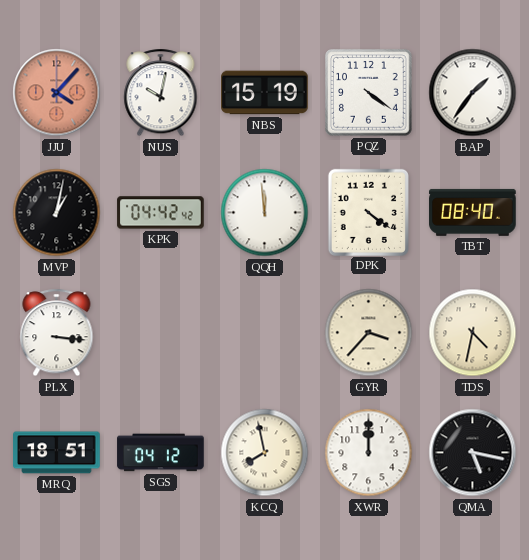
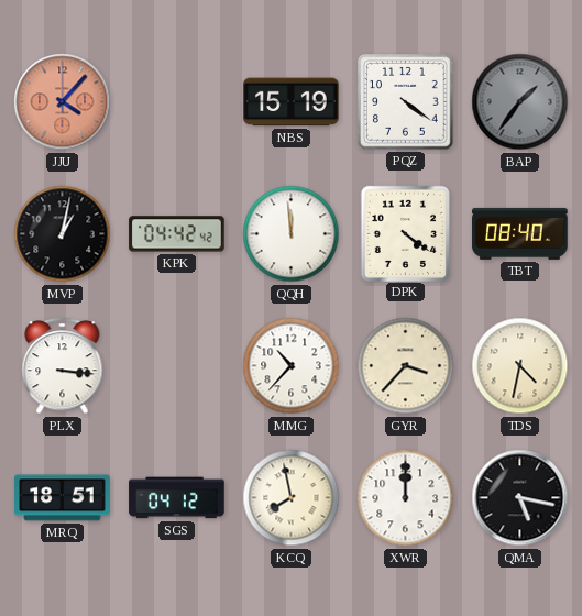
NUS: 10:02 -> none (161, 93)
BAP dial: white -> grey (520, 102)
MMG: none -> 10:37 (292, 366)
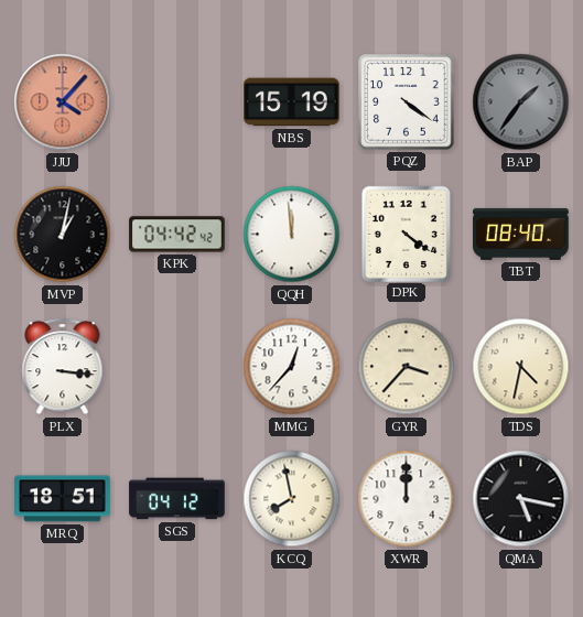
MMG: 10:37 -> 12:37 (292, 367)
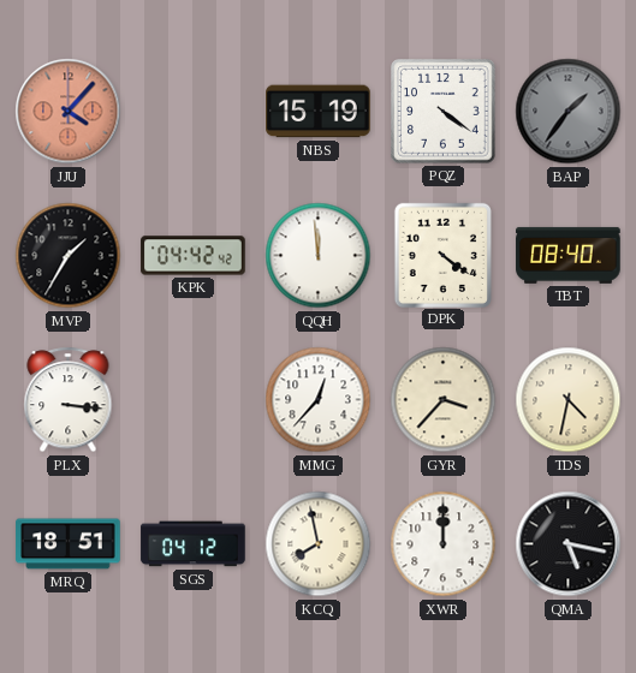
MVP: 1:02 -> 1:35 (69, 256)
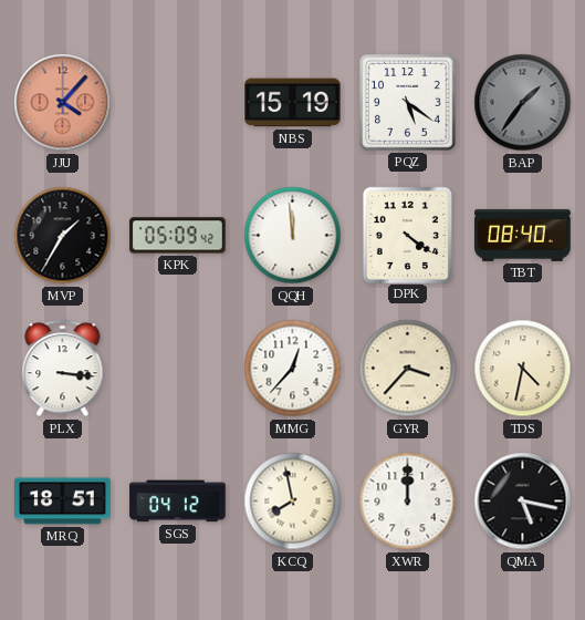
PQZ: 4:21 -> 5:21 (408, 103)
KPK: 04:42 -> 05:09 (178, 236)
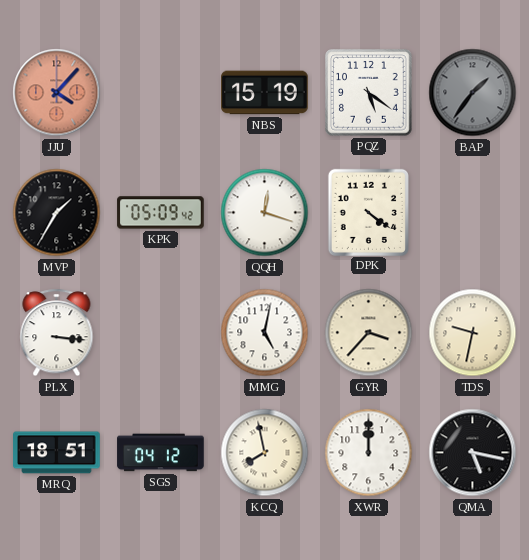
QQH: 11:59 -> 12:18 (265, 213)
TBT: 08:40 -> none (523, 235)
MMG: 12:37 -> 5:02 (265, 333)
TDS: 4:32 -> 9:32 (473, 333)
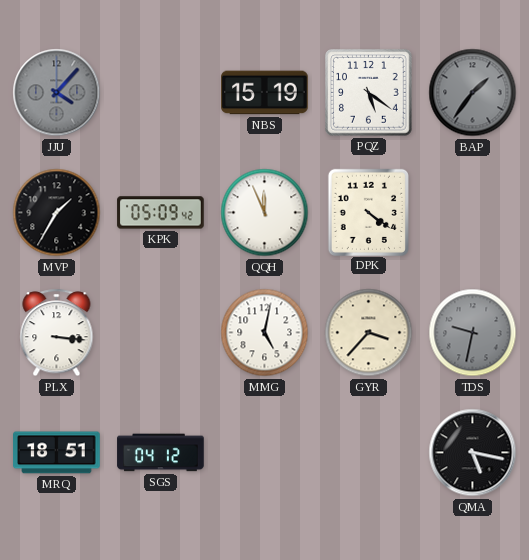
JJU dial: salmon -> grey (57, 93)
QQH: 12:18 -> 11:56 (265, 213)
TDS dial: cream -> grey (473, 333)
KCQ: 7:58 -> none (265, 453)
XWR: 12:00 -> none (369, 453)
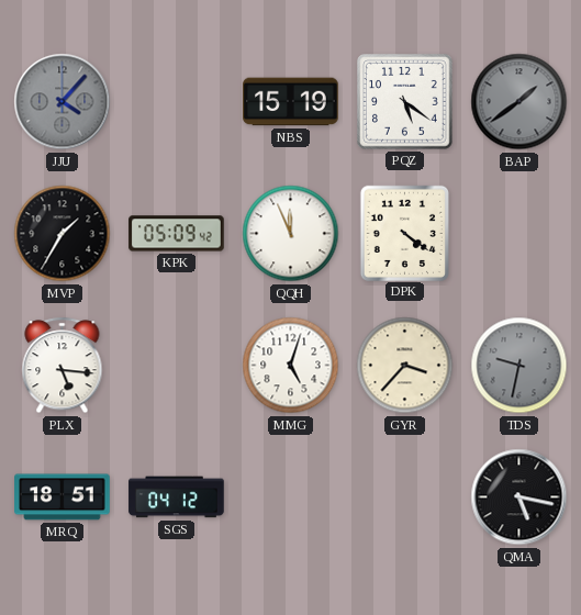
BAP: 1:36 -> 1:39 (519, 102)
PLX: 3:16 -> 5:16 (63, 366)
MMG: 5:02 -> 5:03 (291, 366)
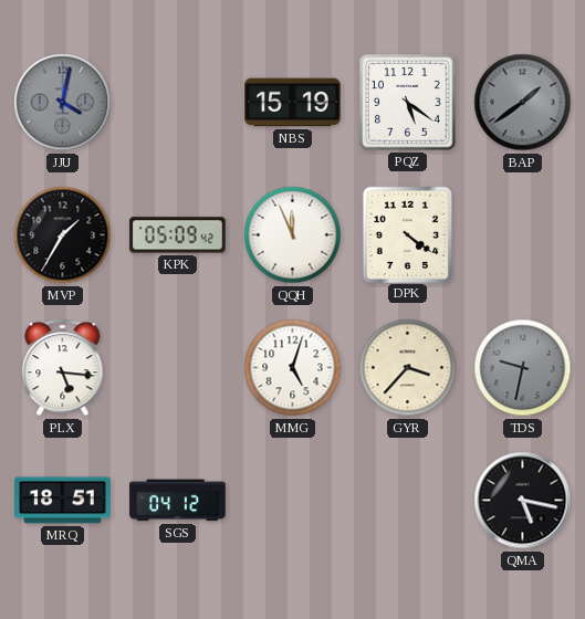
JJU: 4:07 -> 4:02 (63, 103)
